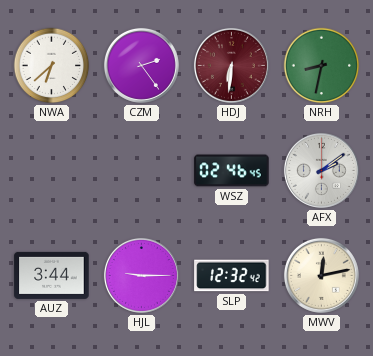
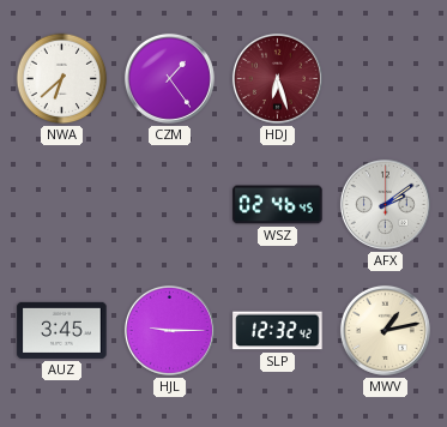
CZM: 2:24 -> 1:24 (169, 78)
HDJ: 6:31 -> 6:27 (277, 78)
NRH: 8:32 -> none (322, 66)
AUZ: 3:44 -> 3:45 (62, 330)
MWV: 12:13 -> 1:13 (385, 330)
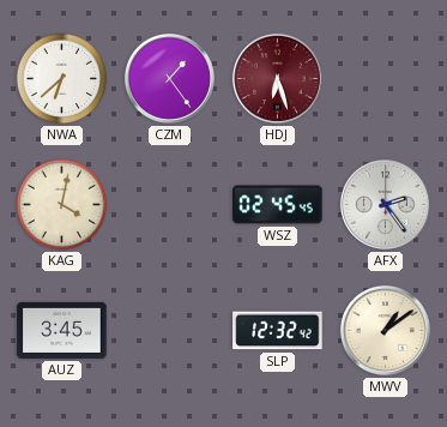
KAG: none -> 4:02 (62, 205)
WSZ: 02:46 -> 02:45 (278, 205)
AFX: 2:09 -> 2:24 (385, 204)
HJL: 9:15 -> none (169, 330)
MWV: 1:13 -> 1:09 (385, 330)
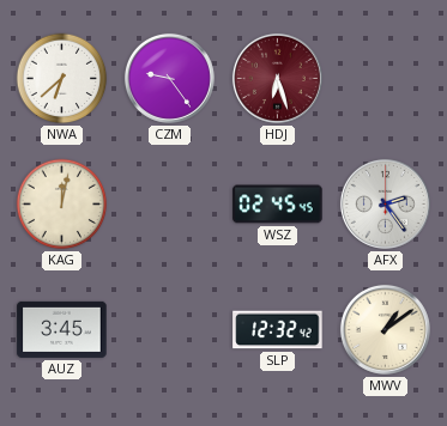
CZM: 1:24 -> 9:24 (169, 78)
KAG: 4:02 -> 12:02 (62, 205)
